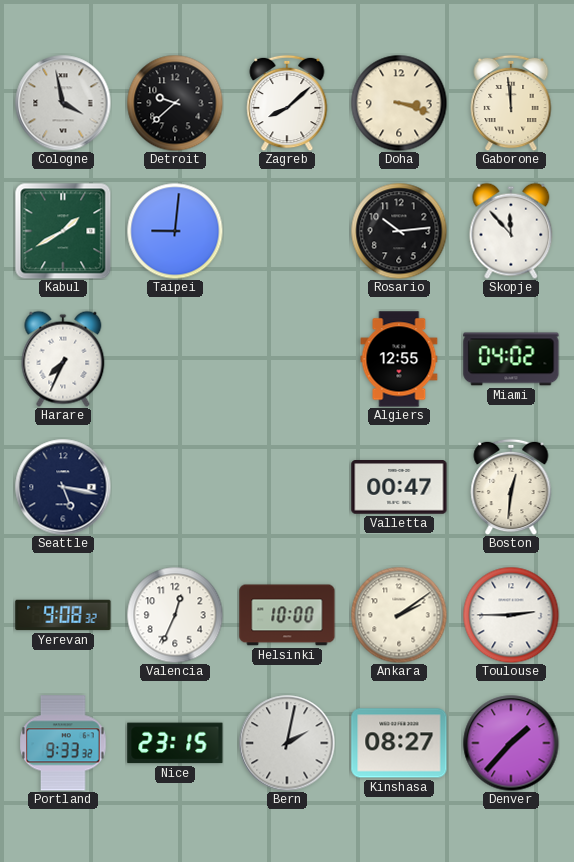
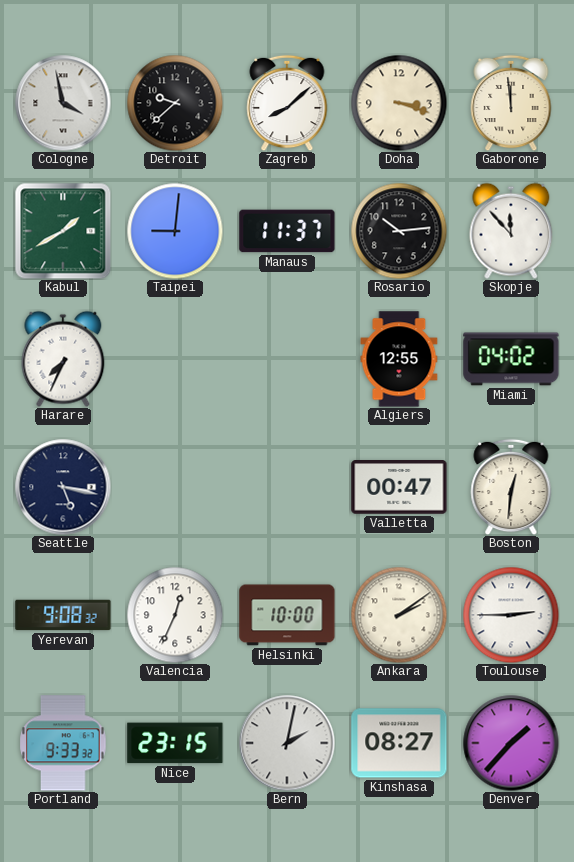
Manaus: none -> 11:37 (287, 231)
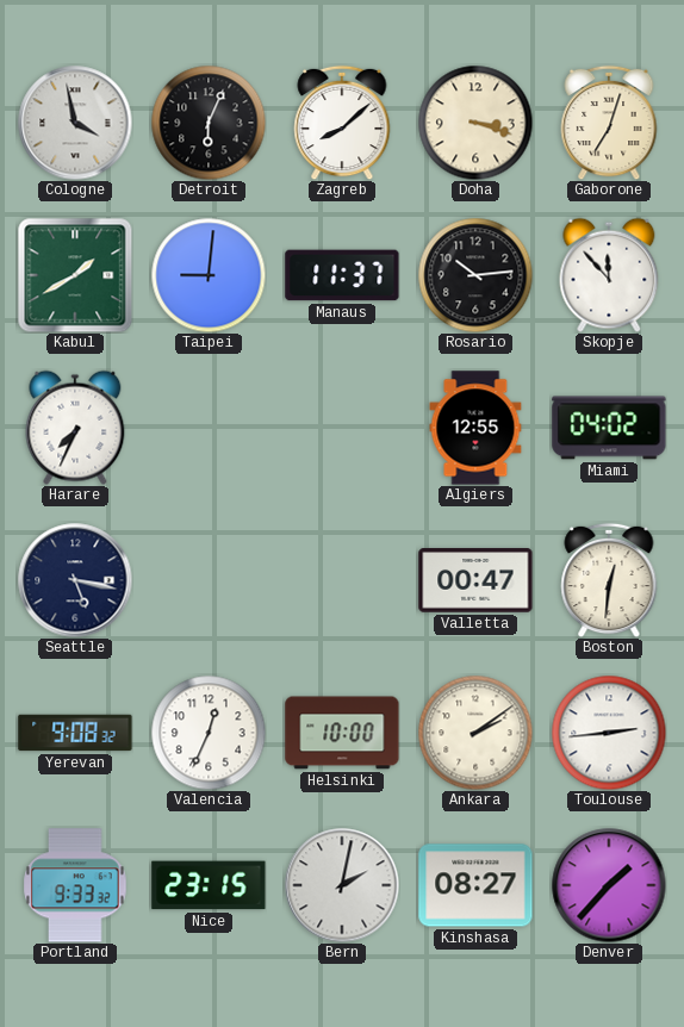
Detroit: 9:38 -> 6:04 (209, 123)
Gaborone: 11:59 -> 7:03 (609, 123)
Toulouse: 2:45 -> 2:44 (609, 733)
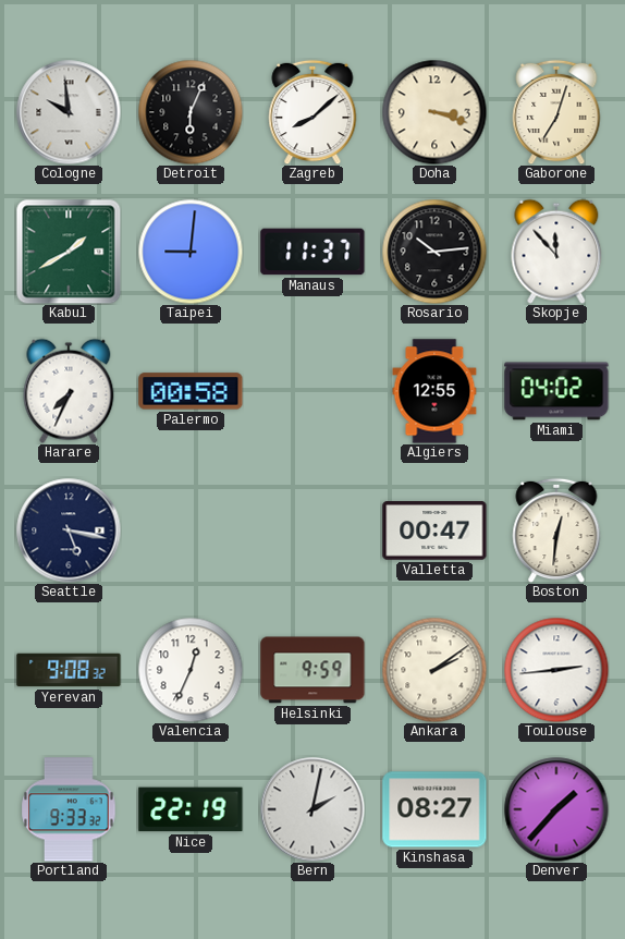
Cologne: 3:58 -> 9:59 (69, 112)
Palermo: none -> 00:58 (191, 391)
Helsinki: 10:00 -> 9:59 (312, 670)
Nice: 23:15 -> 22:19 (191, 809)
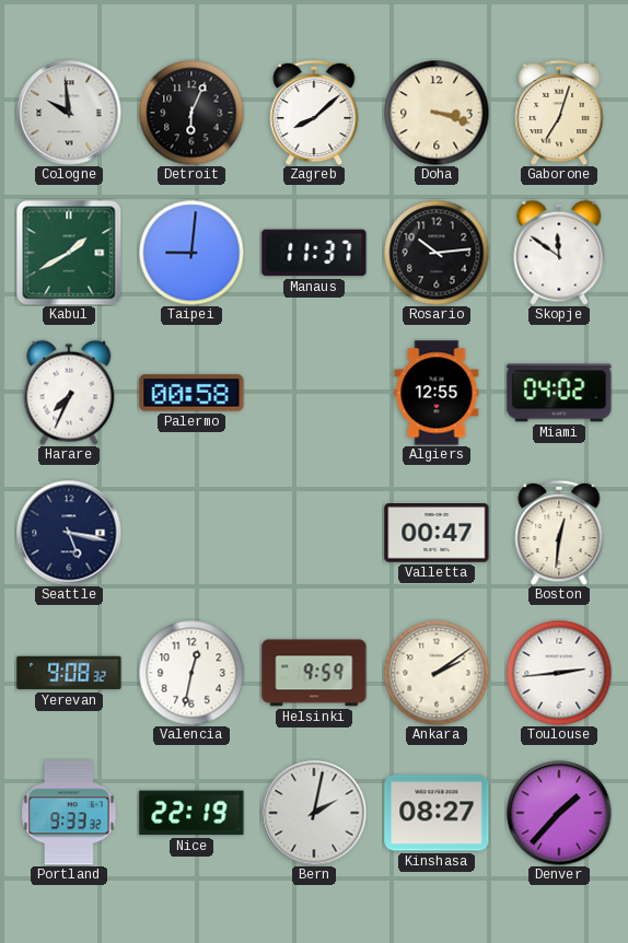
Skopje: 11:53 -> 11:51 (559, 253)
Valencia: 12:34 -> 12:32 (191, 673)
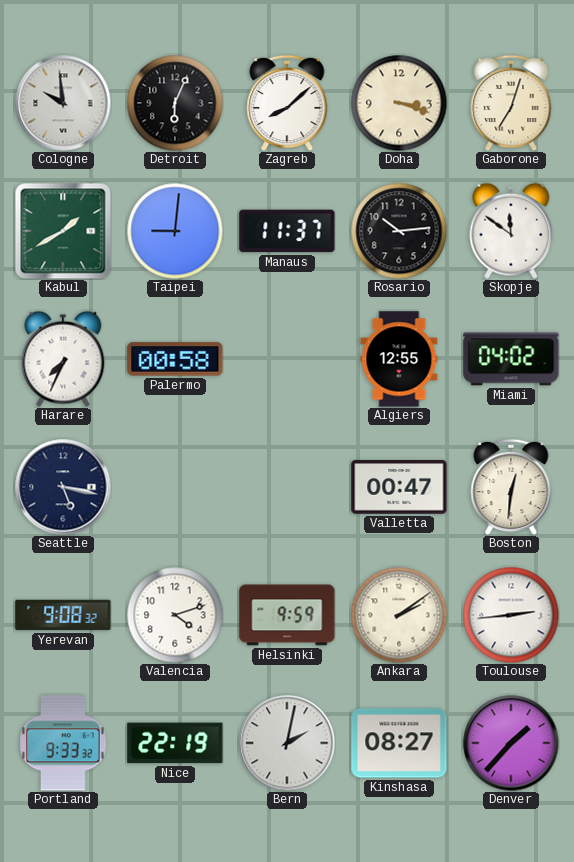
Valencia: 12:32 -> 4:12 (175, 615)
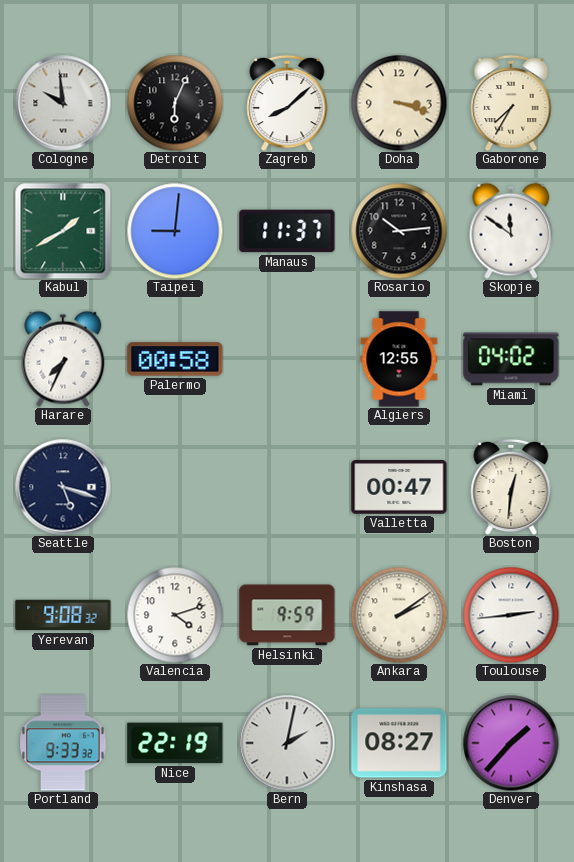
Gaborone: 7:03 -> 7:35 (511, 103)
Seattle: 5:17 -> 5:18 (63, 487)
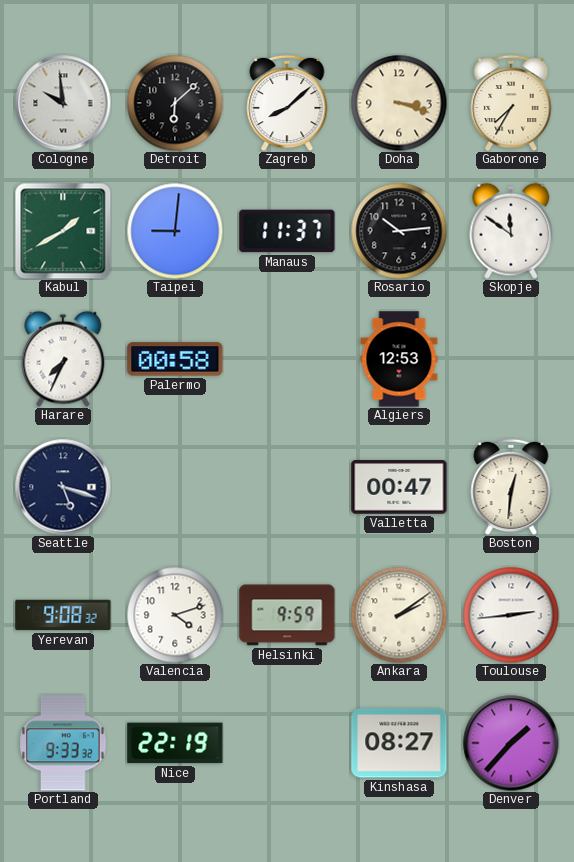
Detroit: 6:04 -> 6:08 (175, 103)
Algiers: 12:55 -> 12:53 (399, 359)
Miami: 04:02 -> none (511, 359)
Bern: 2:02 -> none (287, 743)
